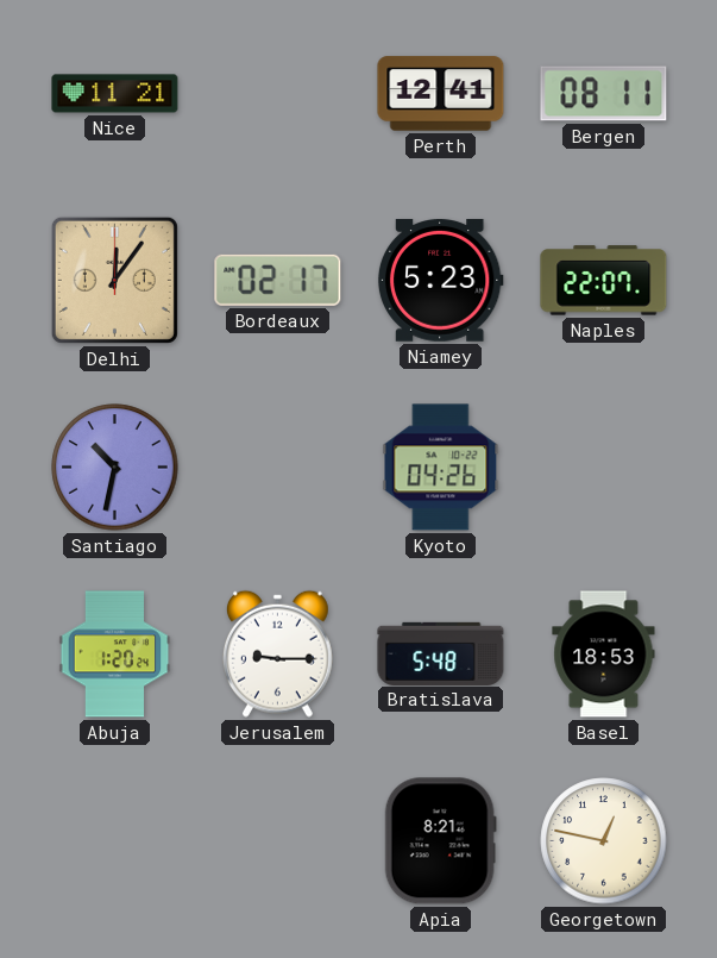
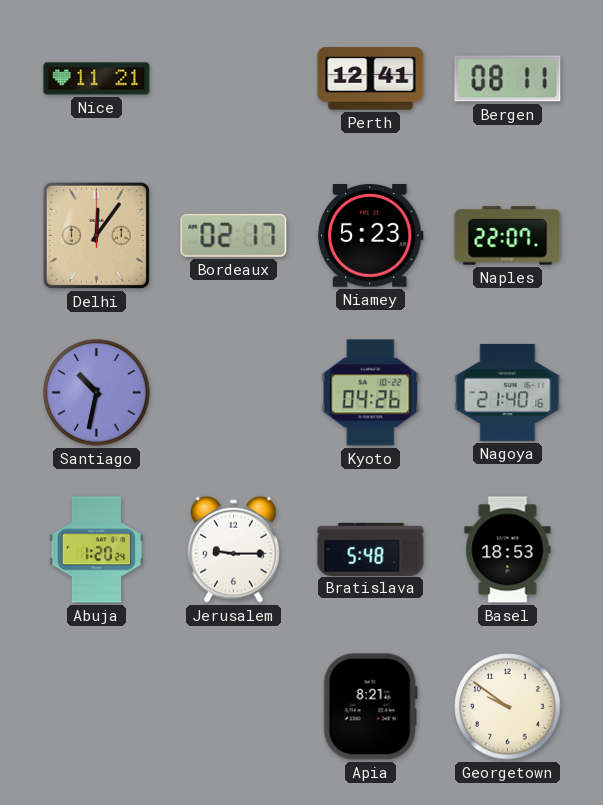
Nagoya: none -> 21:40 (508, 392)
Georgetown: 12:47 -> 9:51 (508, 707)
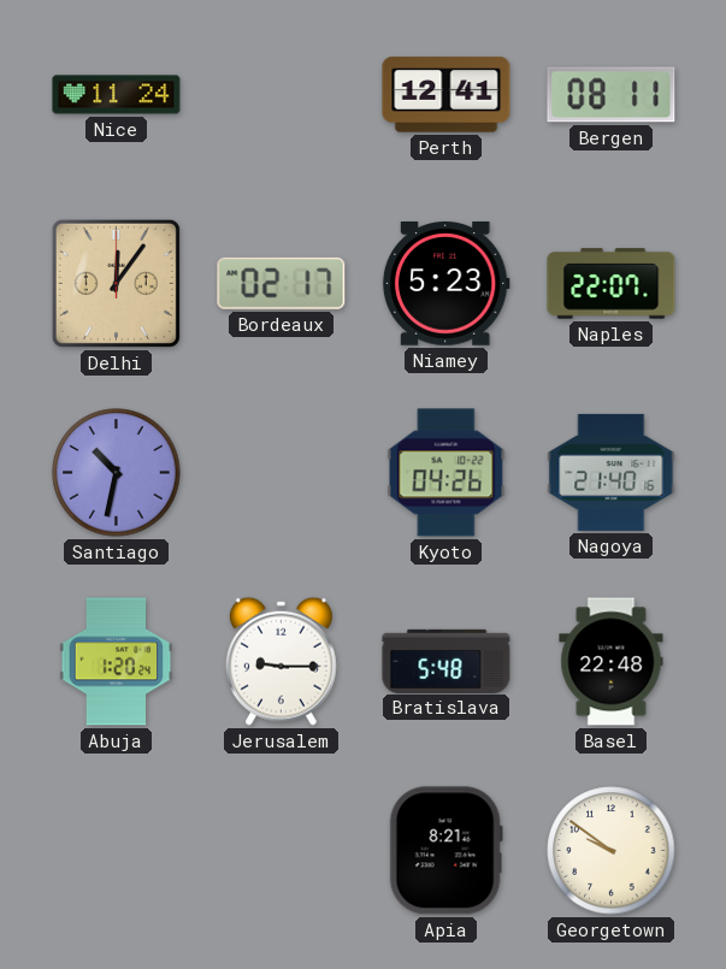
Nice: 11:21 -> 11:24 (117, 95)
Basel: 18:53 -> 22:48 (612, 662)
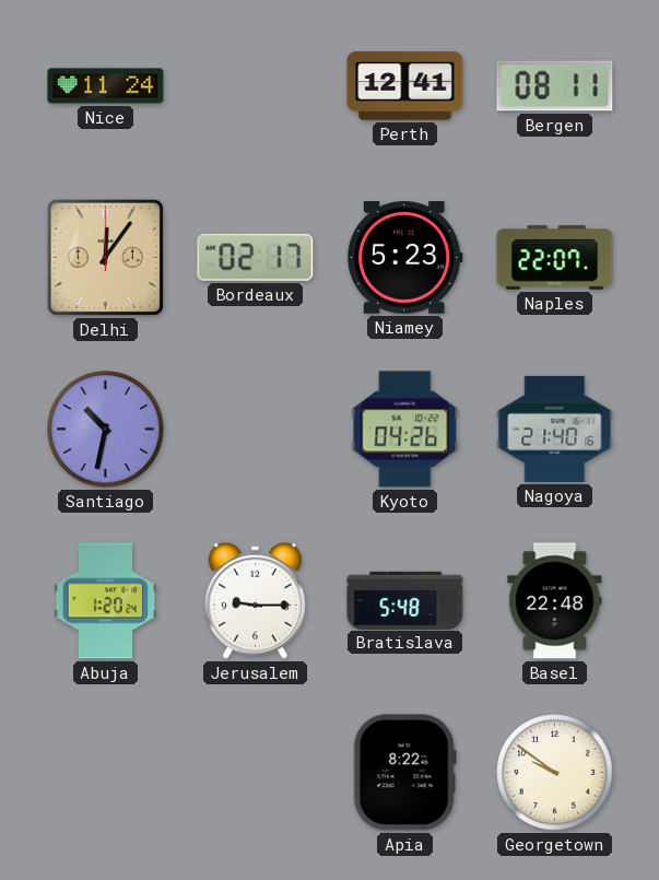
Apia: 8:21 -> 8:22 (404, 773)
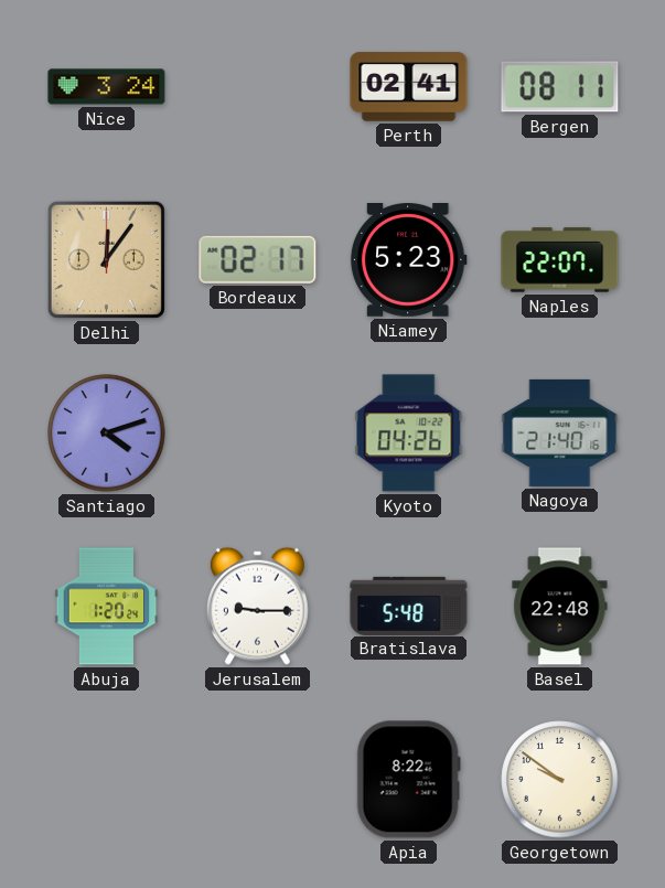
Nice: 11:24 -> 3:24 (107, 87)
Perth: 12:41 -> 02:41 (409, 87)
Santiago: 10:32 -> 4:12 (107, 434)
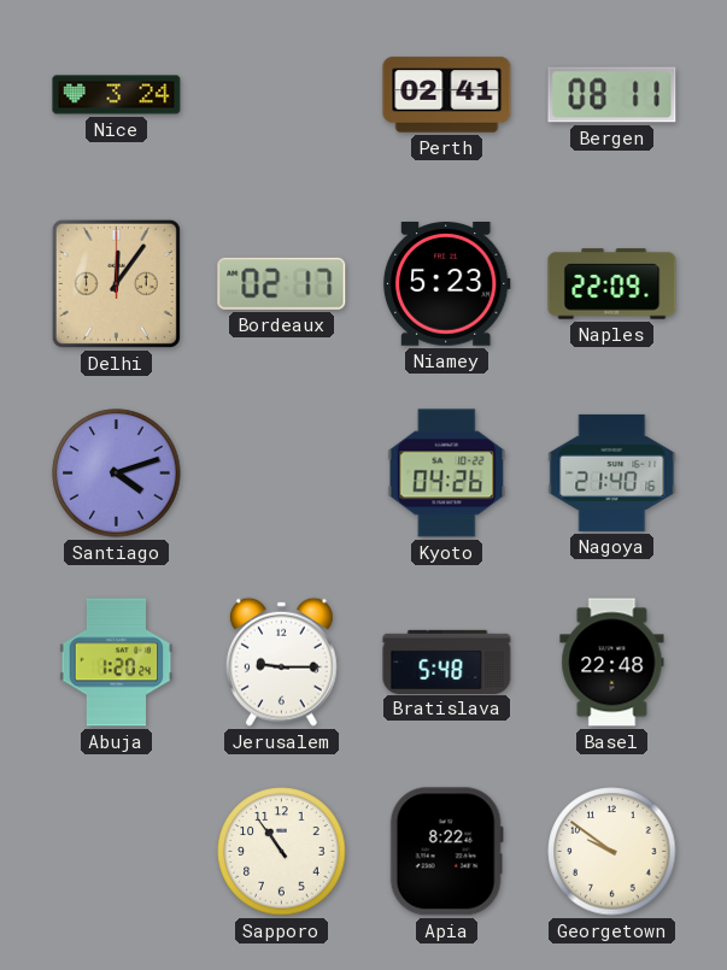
Naples: 22:07 -> 22:09 (612, 284)
Sapporo: none -> 10:54 (282, 852)
